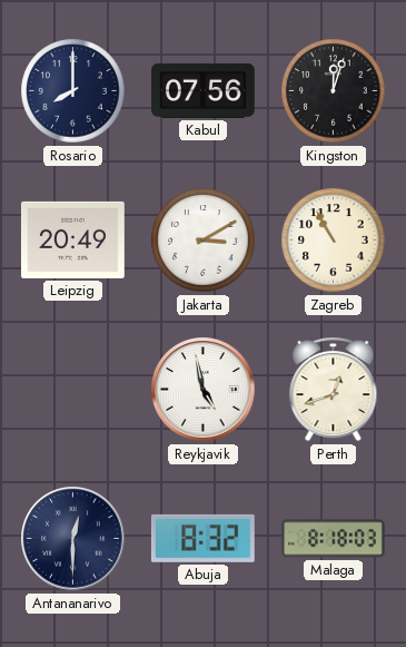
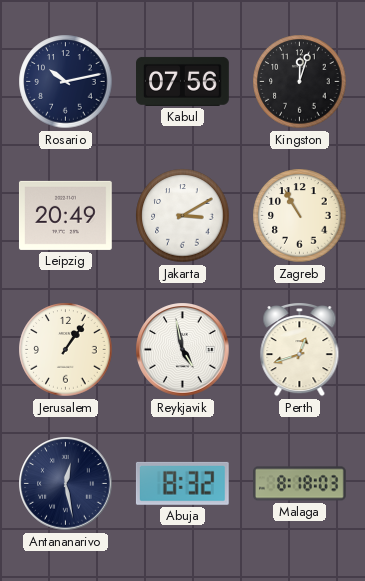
Rosario: 8:00 -> 10:13 (66, 82)
Jerusalem: none -> 1:06 (66, 350)
Antananarivo: 12:30 -> 12:28 (66, 484)
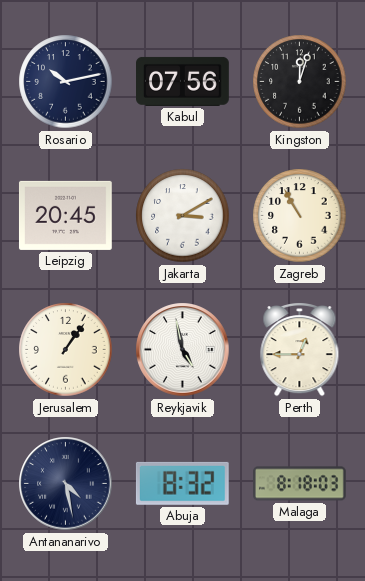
Leipzig: 20:49 -> 20:45 (65, 215)
Perth: 12:42 -> 12:45 (300, 350)
Antananarivo: 12:28 -> 4:28 (66, 484)
